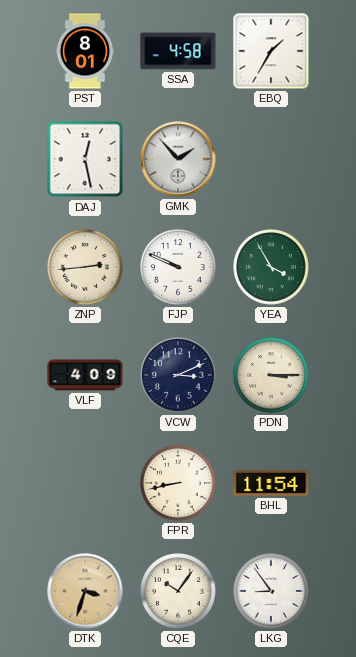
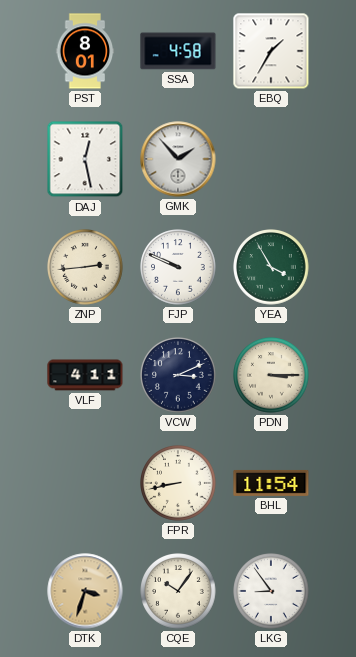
VLF: 4:09 -> 4:11 (85, 375)
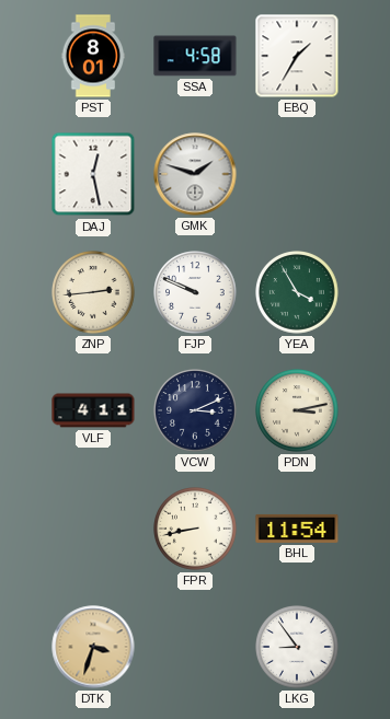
GMK: 1:53 -> 1:48 (195, 174)
PDN: 3:15 -> 3:13 (298, 411)
CQE: 10:06 -> none (179, 592)
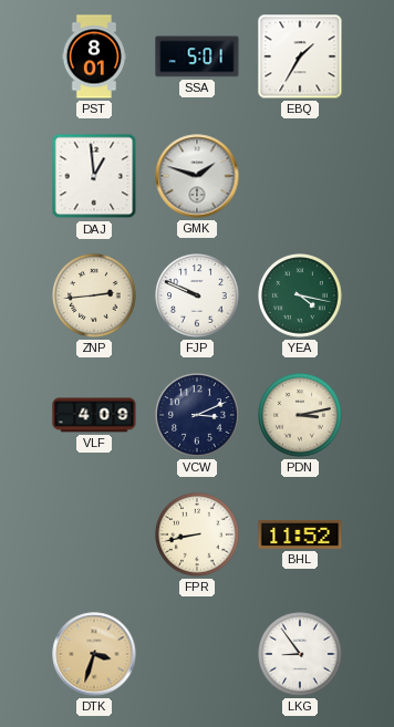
SSA: 4:58 -> 5:01 (197, 56)
DAJ: 12:28 -> 12:59 (94, 176)
YEA: 3:55 -> 4:17 (301, 297)
VLF: 4:11 -> 4:09 (94, 415)
BHL: 11:54 -> 11:52 (300, 534)
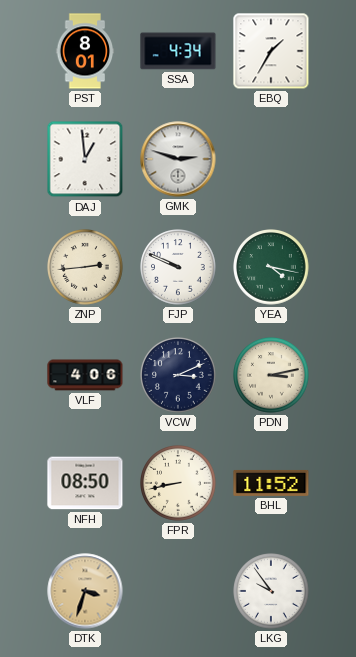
SSA: 5:01 -> 4:34 (178, 51)
GMK: 1:48 -> 2:48 (178, 159)
VLF: 4:09 -> 4:06 (85, 375)
NFH: none -> 08:50 (85, 483)
LKG: 8:54 -> 9:54 (272, 592)
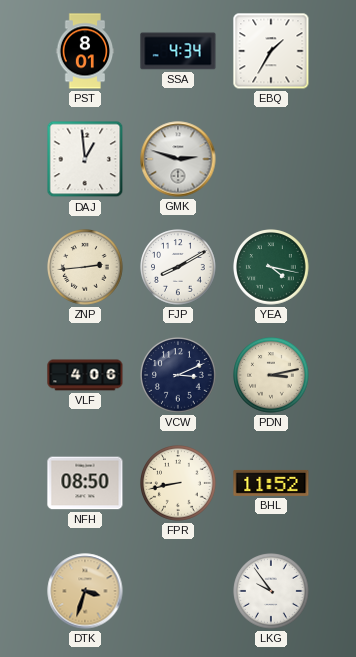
FJP: 9:49 -> 8:10 (179, 268)
